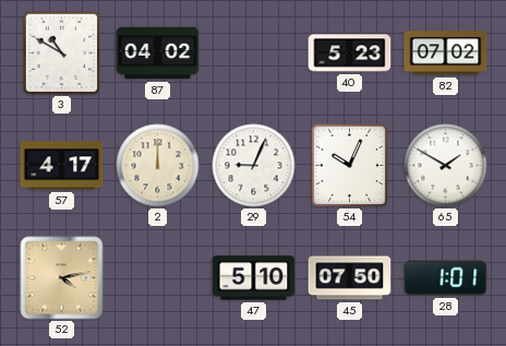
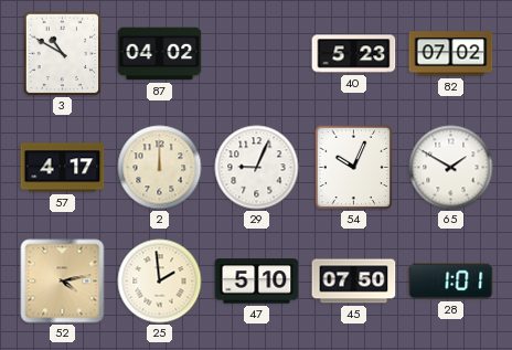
25: none -> 1:59 (160, 282)
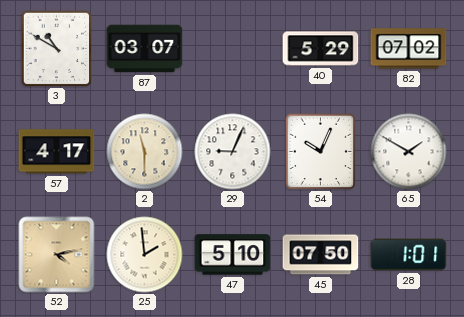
87: 04:02 -> 03:07 (145, 49)
40: 5:23 -> 5:29 (321, 49)
2: 12:00 -> 11:30 (145, 152)
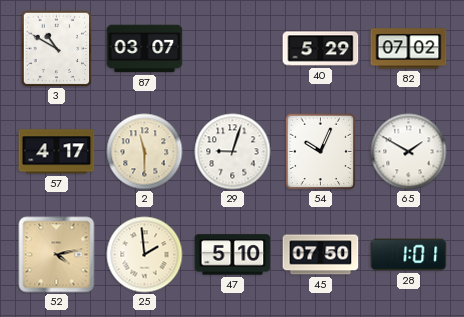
29: 9:04 -> 9:03 (233, 152)
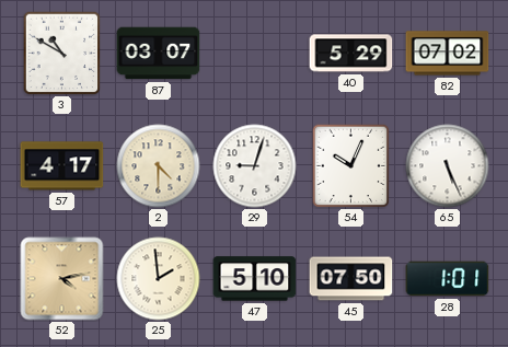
2: 11:30 -> 4:30 (159, 166)
65: 1:50 -> 5:26 (448, 166)
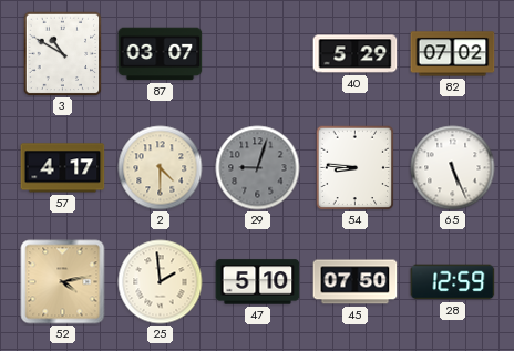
29 dial: white -> grey (258, 168)
54: 10:04 -> 8:46 (356, 167)
28: 1:01 -> 12:59 (453, 282)
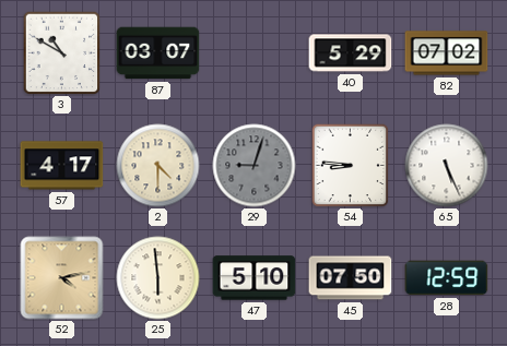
25: 1:59 -> 5:59 (158, 278)
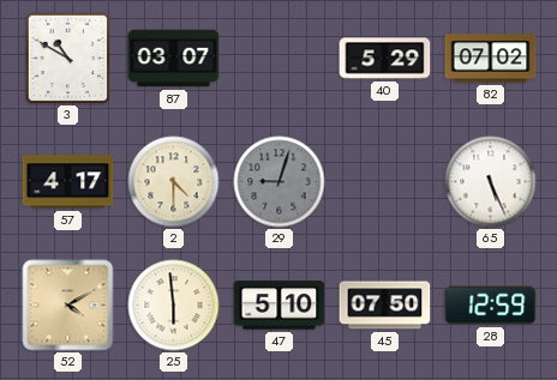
54: 8:46 -> none (351, 165)
52: 4:13 -> 4:10 (68, 306)
